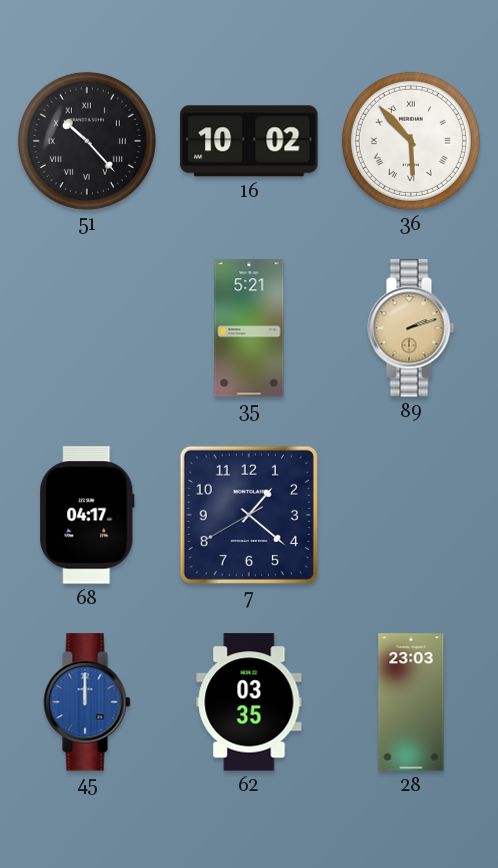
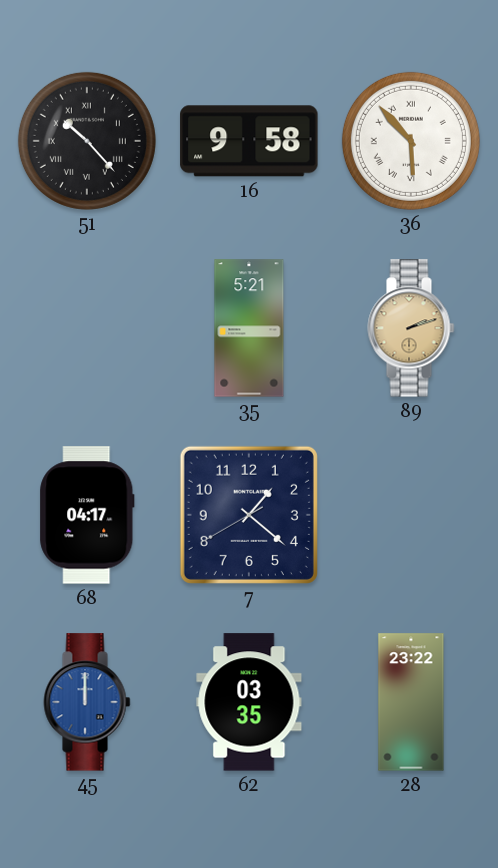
16: 10:02 -> 9:58 (249, 141)
28: 23:03 -> 23:22 (411, 702)
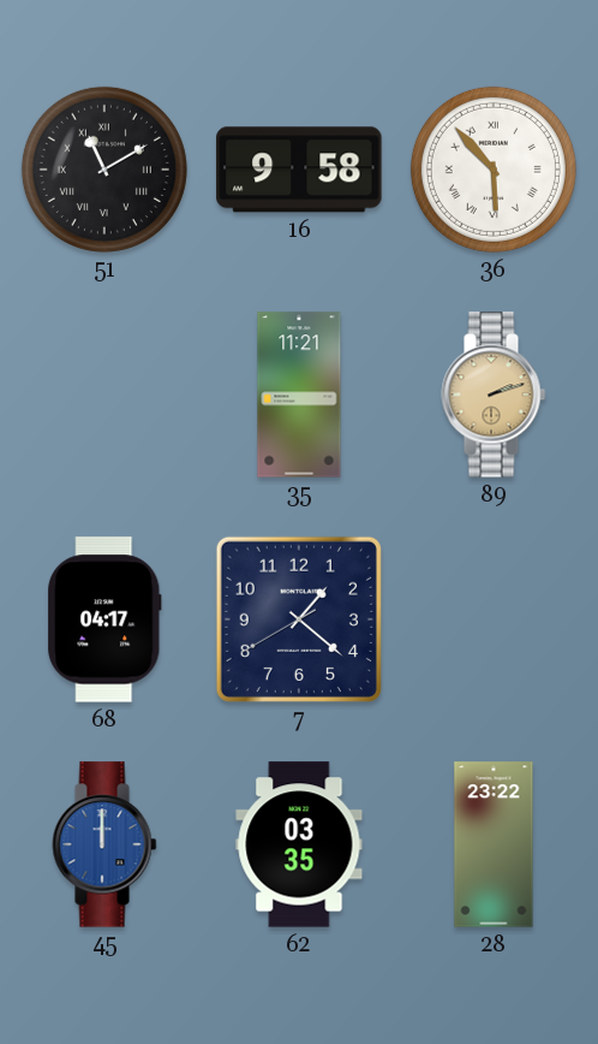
51: 10:23 -> 11:10 (104, 170)
35: 5:21 -> 11:21 (299, 395)
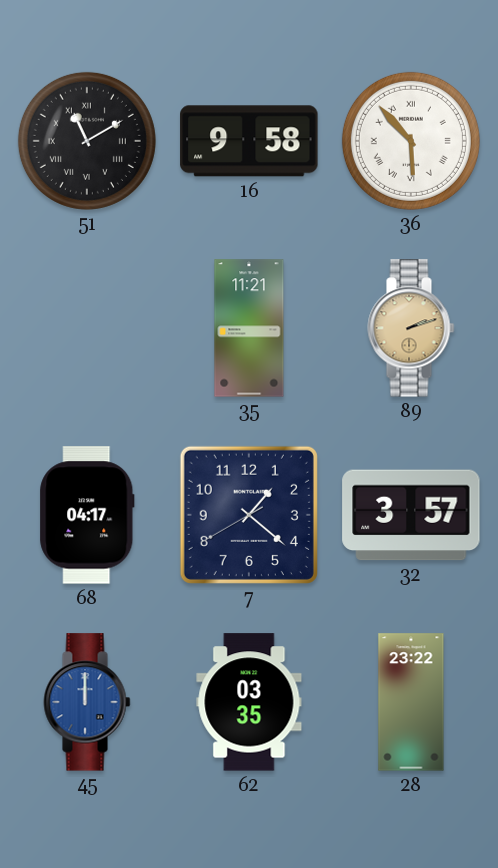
32: none -> 3:57 (411, 515)
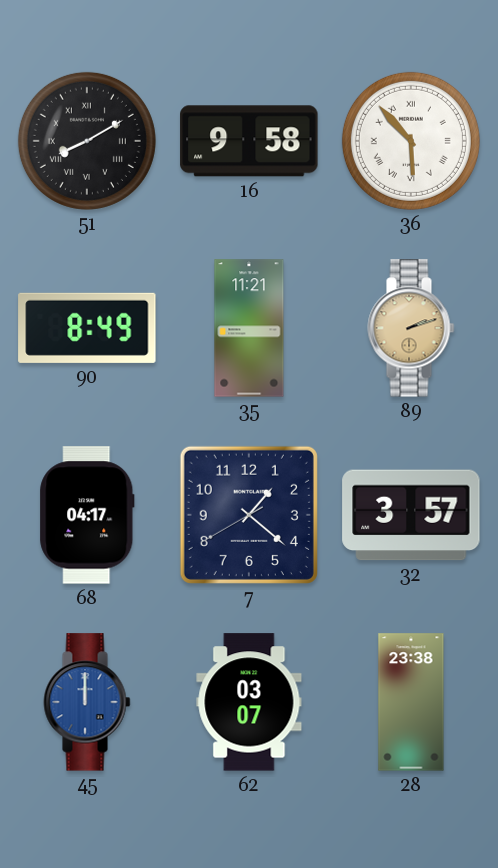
51: 11:10 -> 8:10 (87, 141)
90: none -> 8:49 (87, 328)
62: 03:35 -> 03:07 (249, 702)
28: 23:22 -> 23:38 (411, 702)
